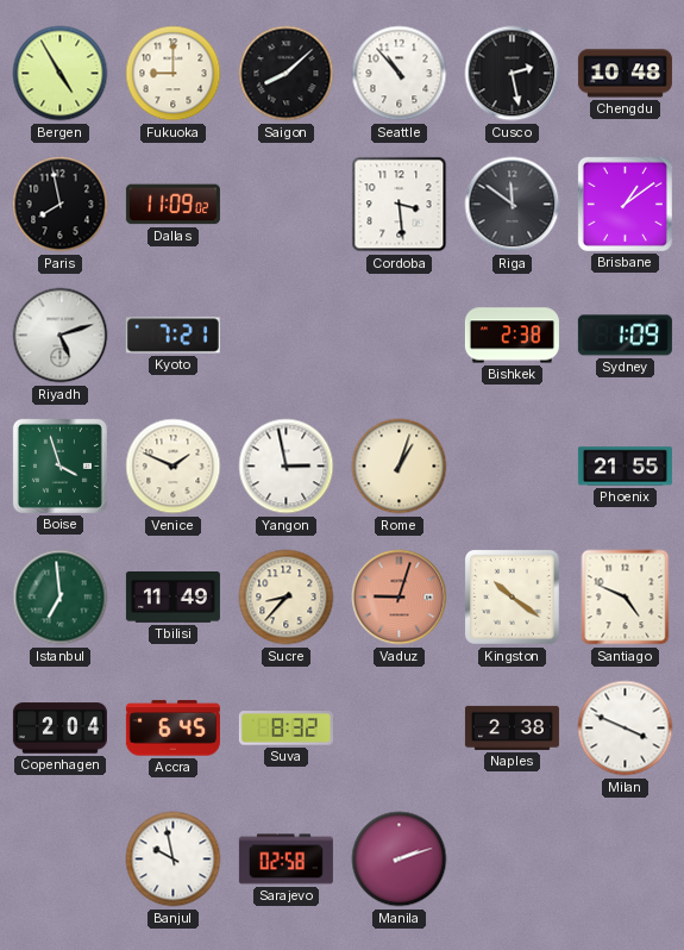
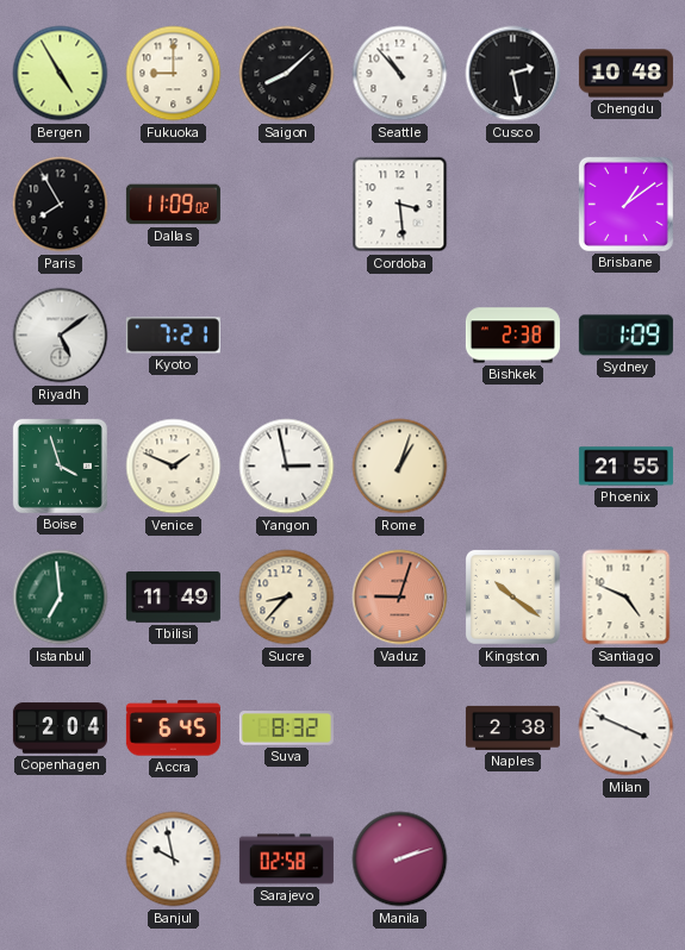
Paris: 7:58 -> 7:55 (61, 205)
Riga: 11:51 -> none (513, 205)
Riyadh: 5:12 -> 5:09 (61, 336)
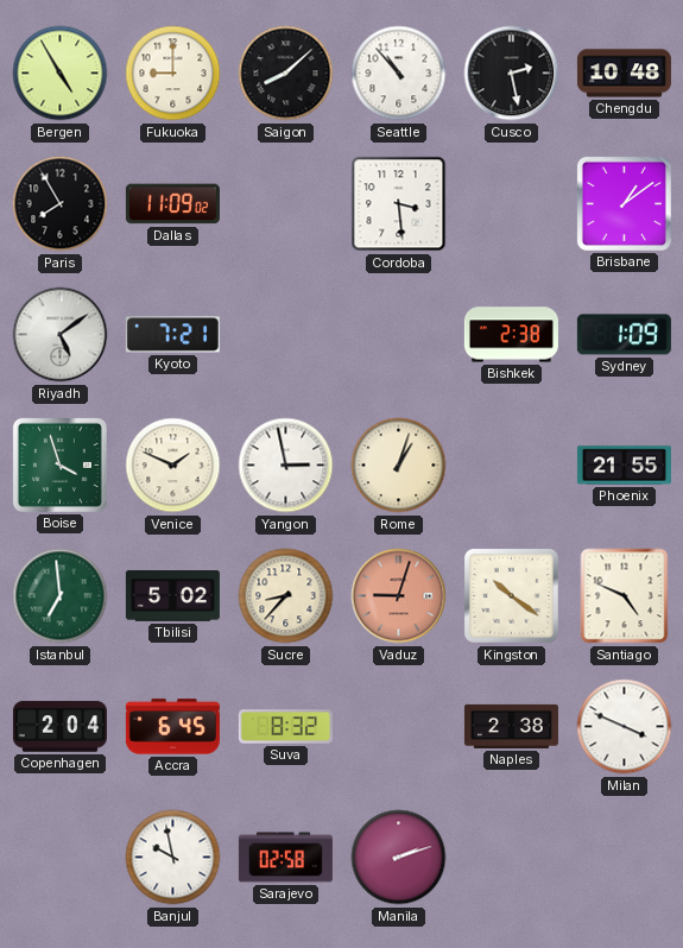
Tbilisi: 11:49 -> 5:02 (172, 596)
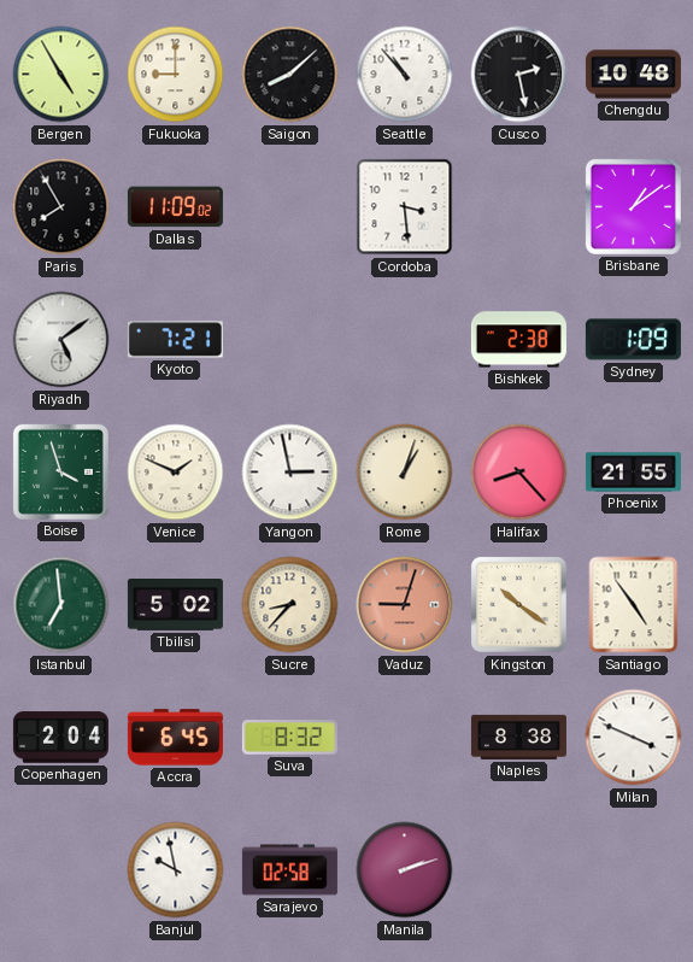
Halifax: none -> 8:23 (519, 473)
Santiago: 4:49 -> 4:54 (634, 605)
Naples: 2:38 -> 8:38 (518, 737)
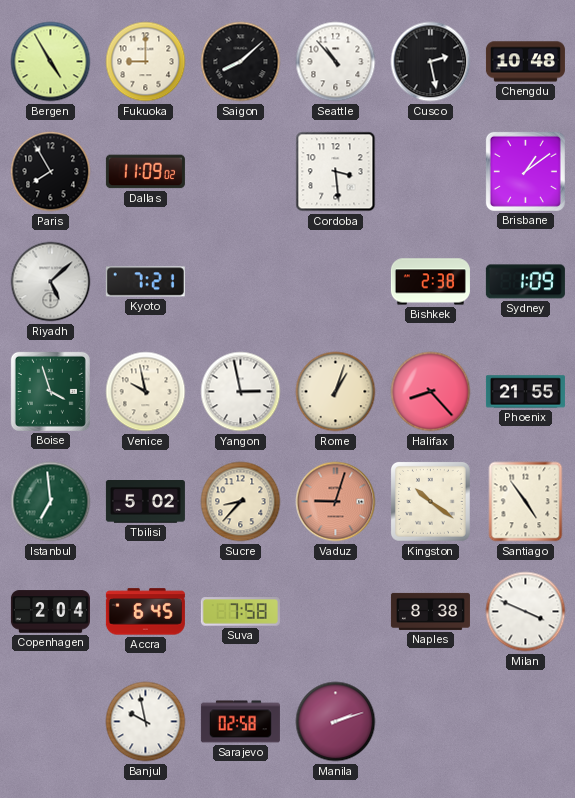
Riyadh: 5:09 -> 5:08 (51, 282)
Venice: 1:49 -> 9:58 (146, 392)
Suva: 8:32 -> 7:58 (240, 612)
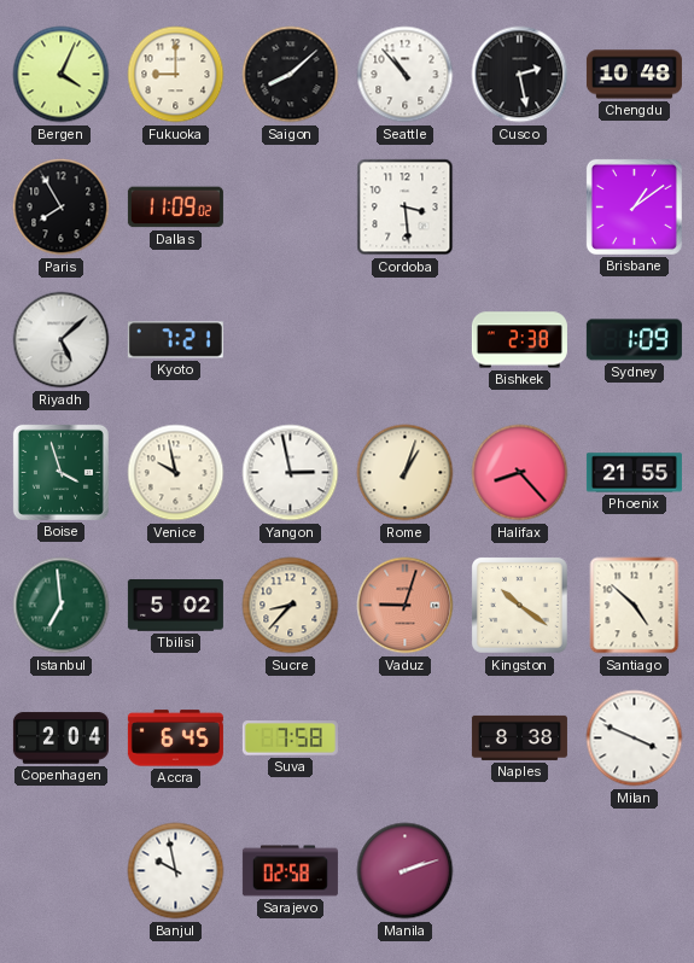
Bergen: 4:55 -> 4:04 (62, 75)
Santiago: 4:54 -> 4:52 (635, 606)
